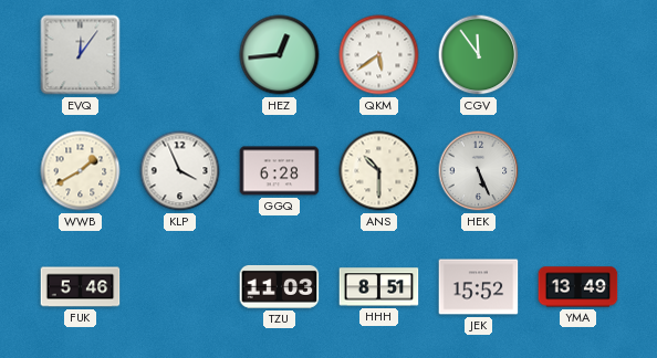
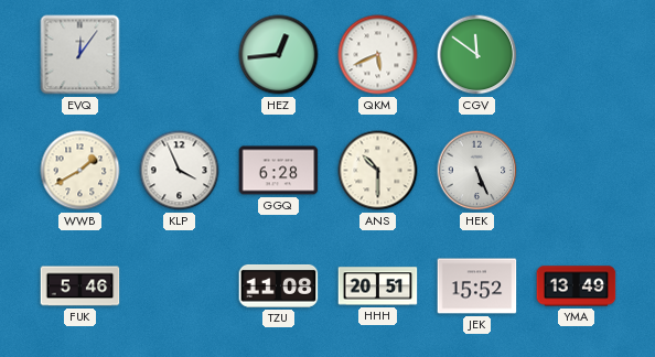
QKM: 5:39 -> 5:41 (378, 55)
CGV: 11:54 -> 11:51 (477, 55)
TZU: 11:03 -> 11:08 (279, 285)
HHH: 8:51 -> 20:51 (378, 286)
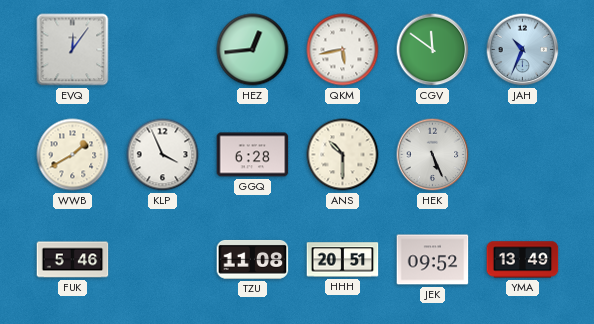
QKM: 5:41 -> 5:43 (343, 50)
JAH: none -> 10:34 (523, 50)
JEK: 15:52 -> 09:52 (433, 260)
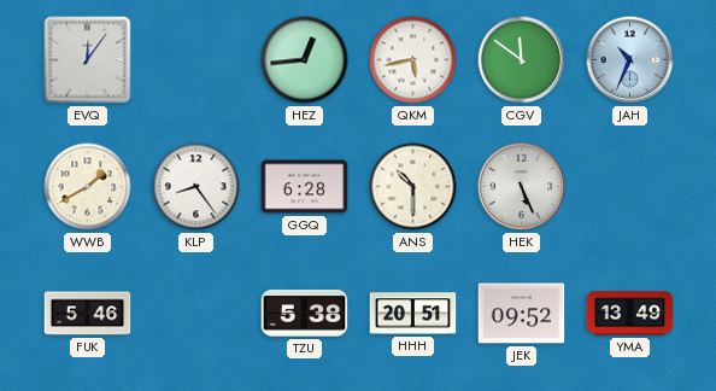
KLP: 3:56 -> 8:24 (196, 187)
TZU: 11:08 -> 5:38 (305, 313)
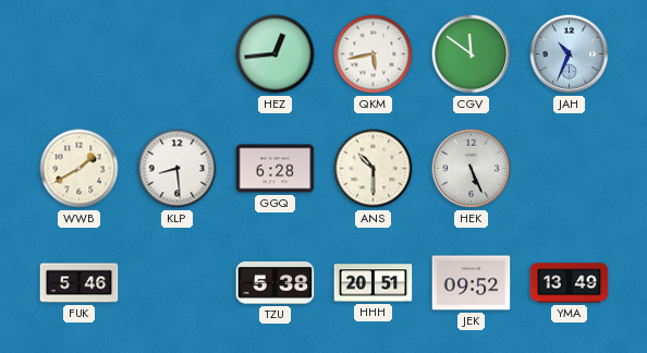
EVQ: 12:06 -> none (88, 60)
KLP: 8:24 -> 8:29 (178, 169)
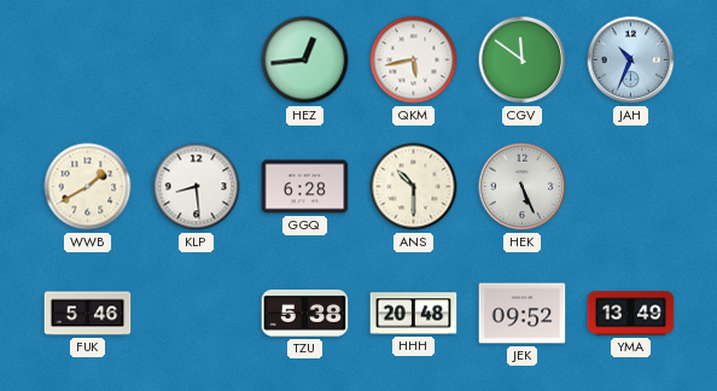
HHH: 20:51 -> 20:48 (414, 314)
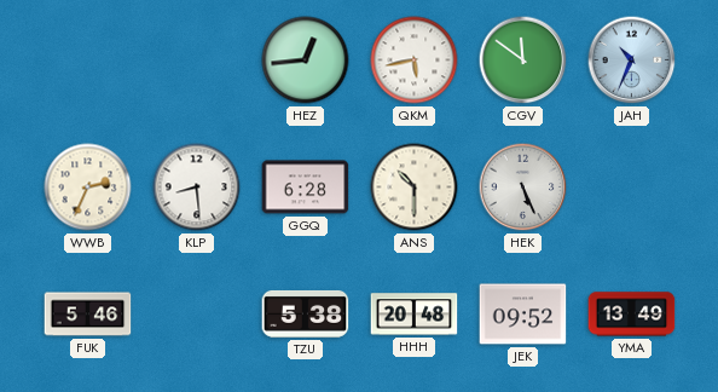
WWB: 1:40 -> 2:34 (88, 188)
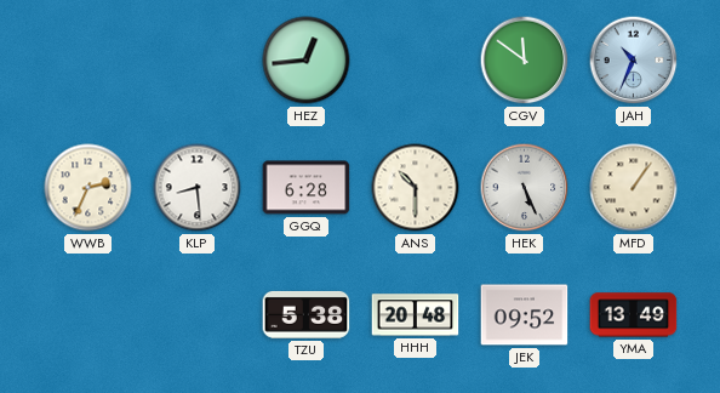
QKM: 5:43 -> none (415, 60)
MFD: none -> 1:06 (634, 188)
FUK: 5:46 -> none (88, 315)
